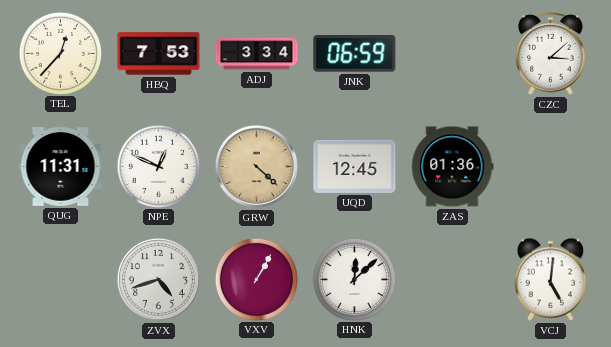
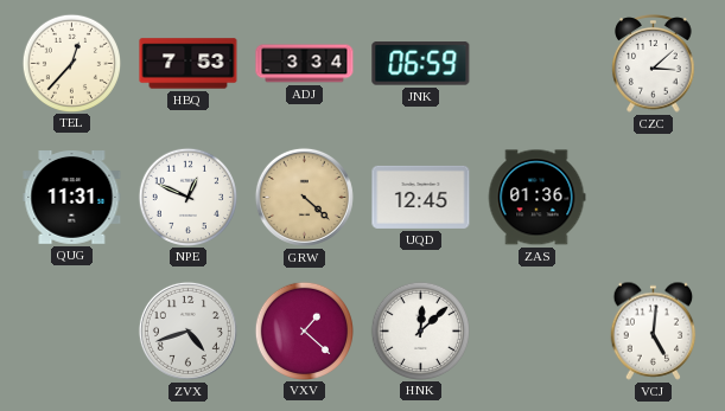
VXV: 1:05 -> 1:22 (304, 330)
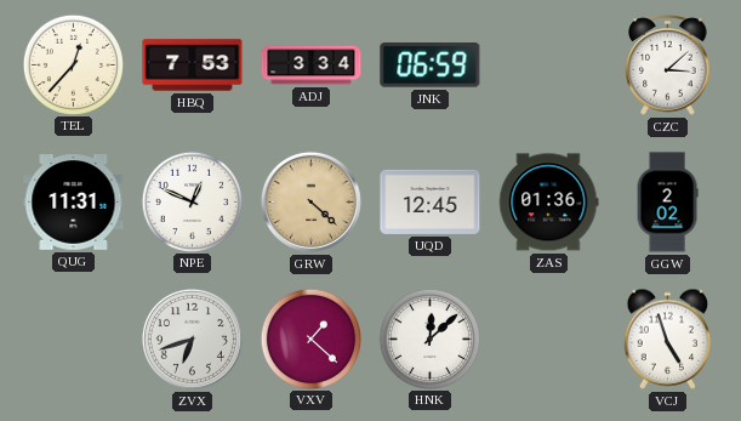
GGW: none -> 2:02 (667, 203)
ZVX: 4:42 -> 6:42 (192, 338)
VCJ: 5:01 -> 4:57 (668, 338)
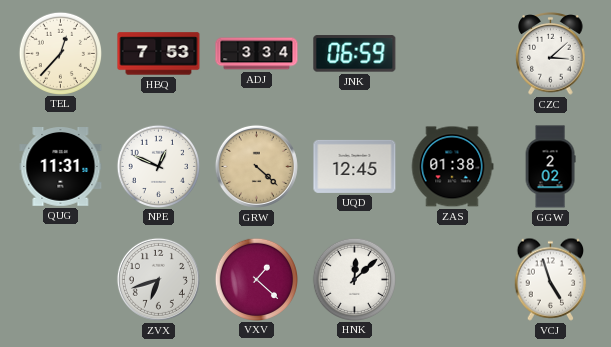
ZAS: 01:36 -> 01:38 (452, 167)
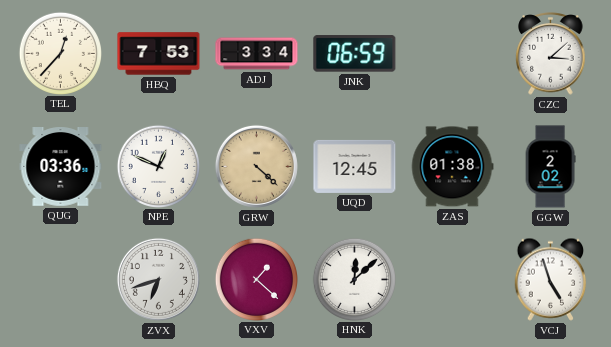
QUG: 11:31 -> 03:36 (61, 167)
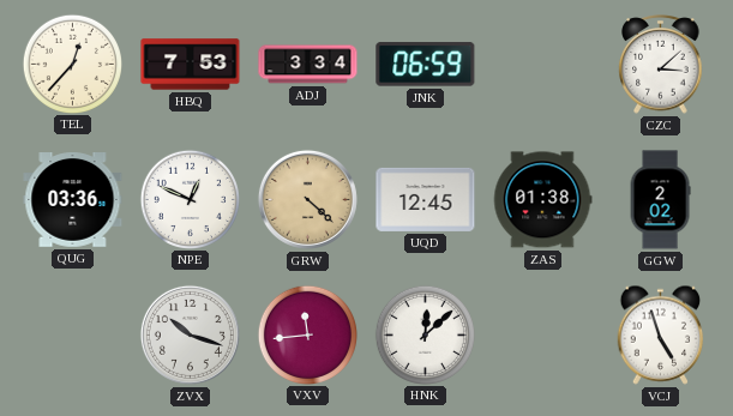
ZVX: 6:42 -> 10:18 (190, 334)
VXV: 1:22 -> 11:44 (307, 334)
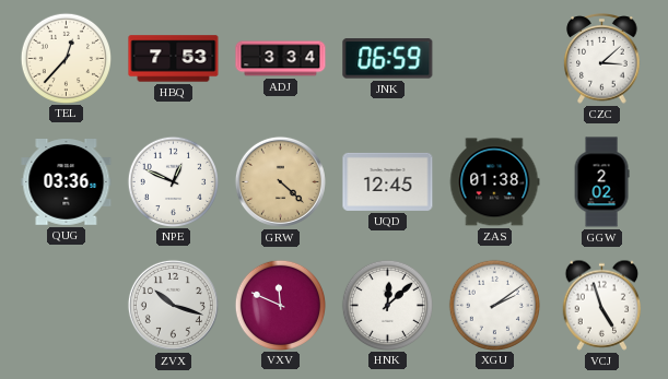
VXV: 11:44 -> 11:49 (280, 305)
XGU: none -> 2:09 (494, 305)
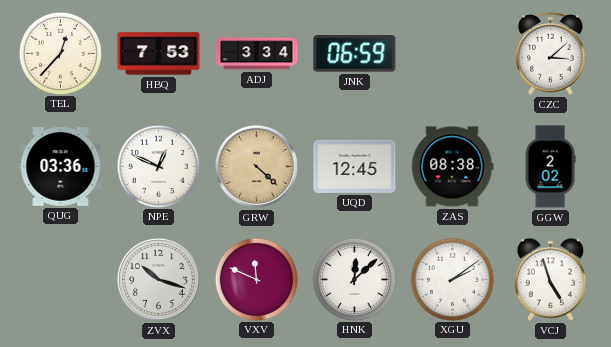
ZAS: 01:38 -> 08:38 (452, 167)
